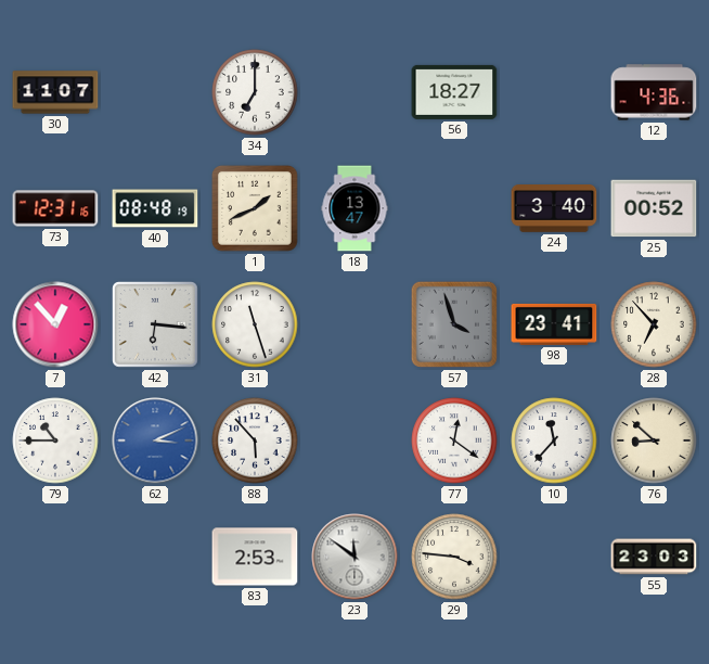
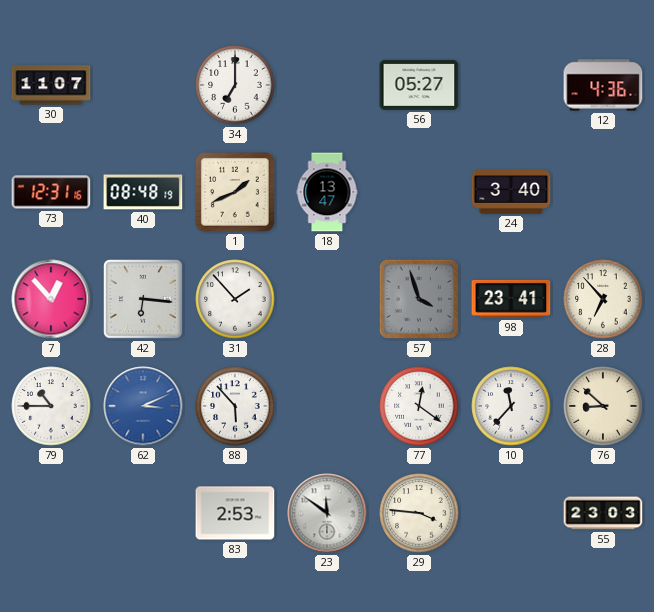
56: 18:27 -> 05:27 (419, 85)
25: 00:52 -> none (654, 208)
31: 11:27 -> 1:53 (235, 299)
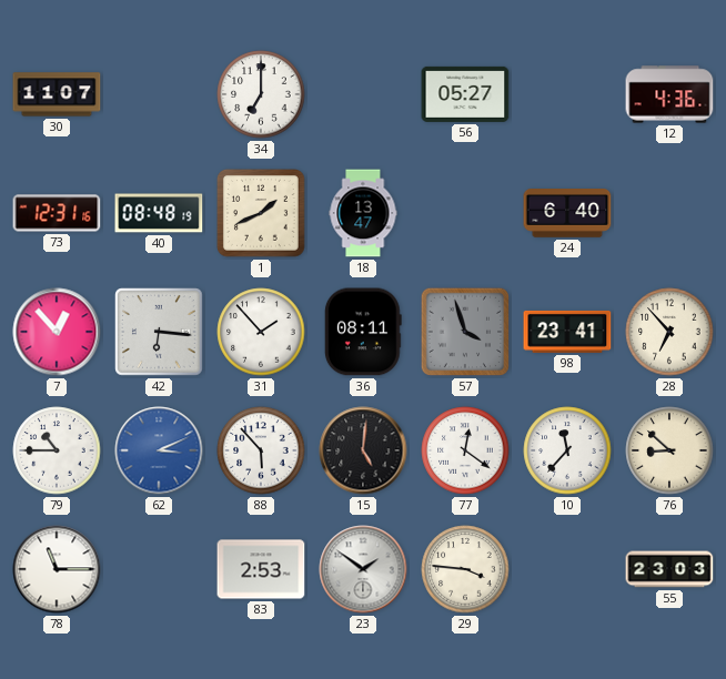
24: 3:40 -> 6:40 (567, 214)
36: none -> 08:11 (363, 332)
15: none -> 5:01 (363, 450)
78: none -> 11:15 (57, 569)
23: 11:51 -> 1:51 (363, 569)
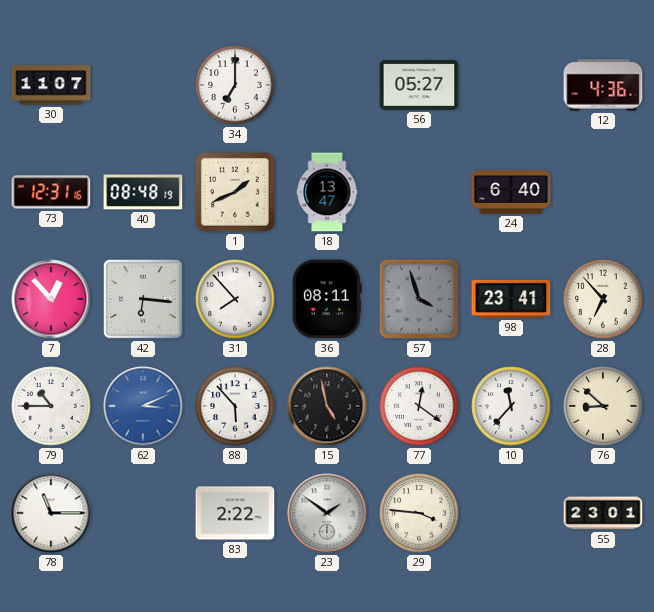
31: 1:53 -> 7:53 (235, 299)
15: 5:01 -> 4:58 (327, 406)
83: 2:53 -> 2:22 (235, 513)
55: 23:03 -> 23:01 (603, 513)
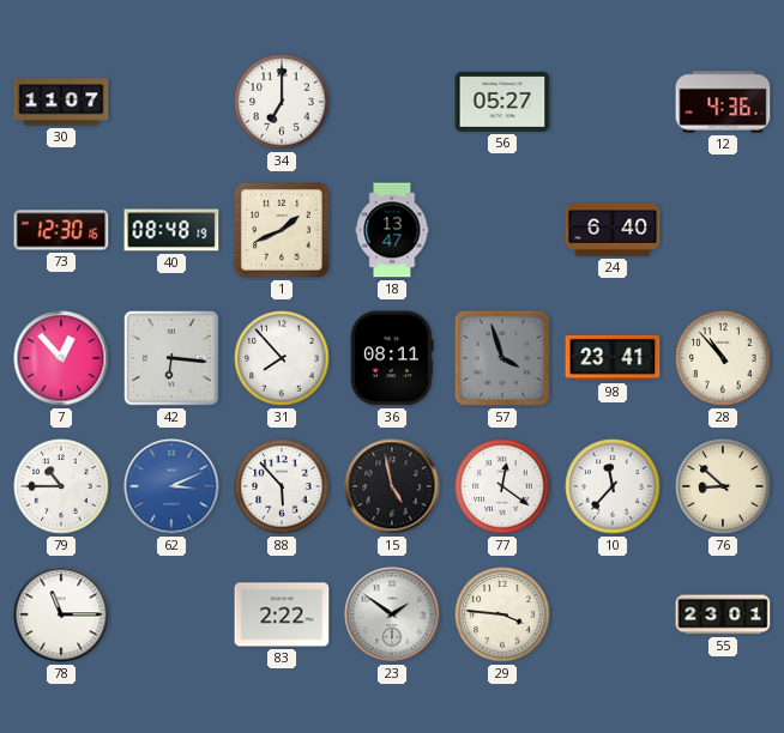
73: 12:31 -> 12:30 (61, 230)
28: 6:53 -> 10:53 (723, 358)
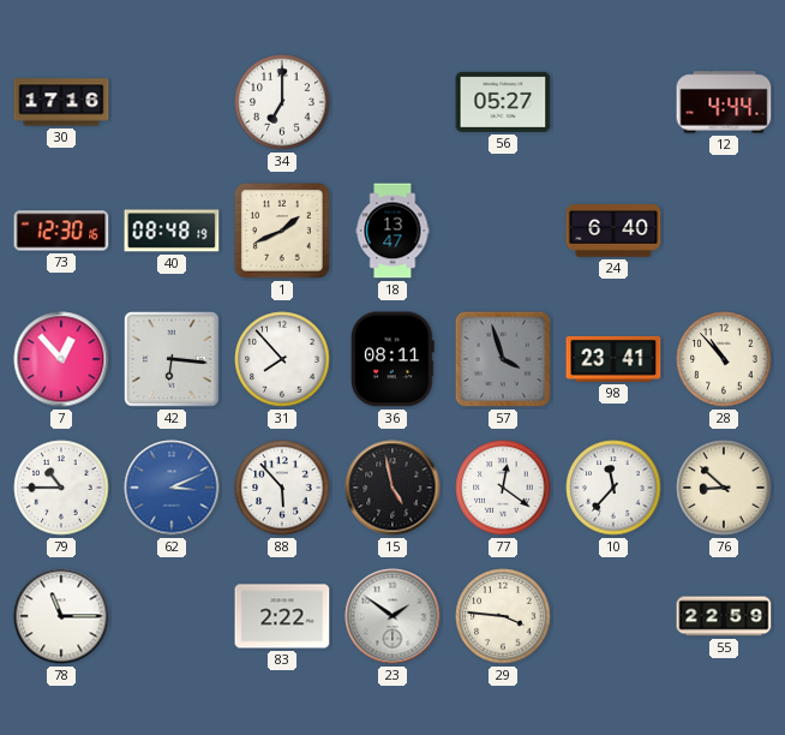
30: 11:07 -> 17:16 (61, 102)
12: 4:36 -> 4:44 (724, 102)
55: 23:01 -> 22:59 (724, 616)
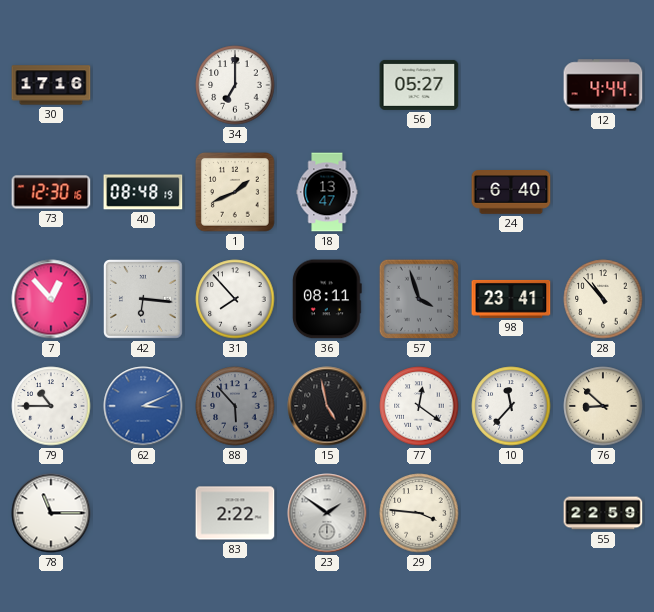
88 dial: white -> grey (235, 406)
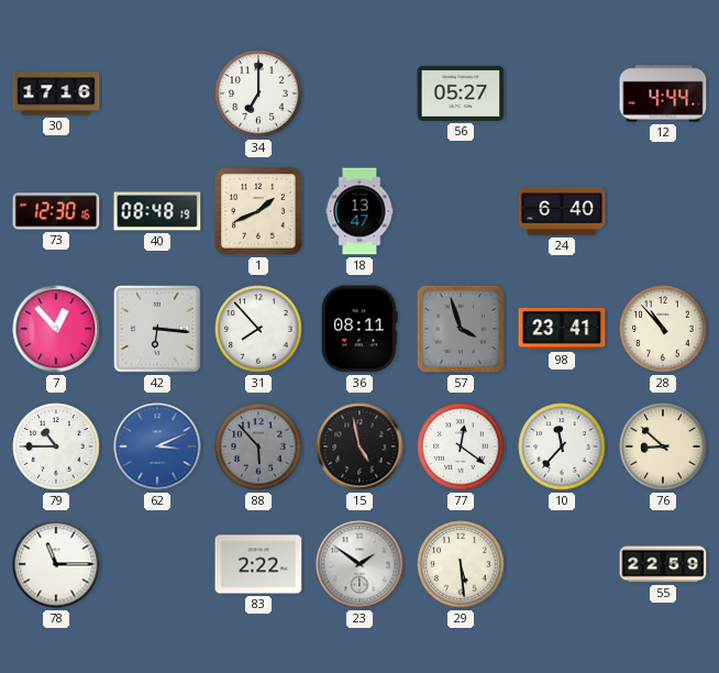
29: 3:46 -> 5:29 (461, 564)
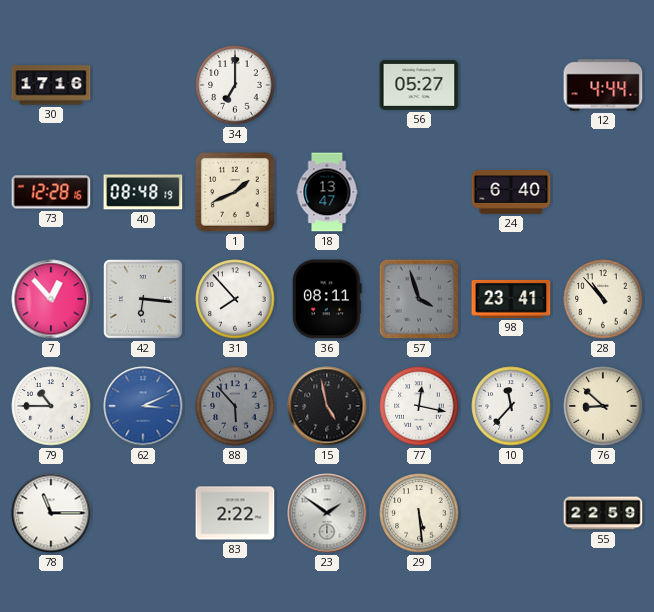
73: 12:30 -> 12:28 (51, 192)
77: 12:21 -> 12:17 (419, 406)
